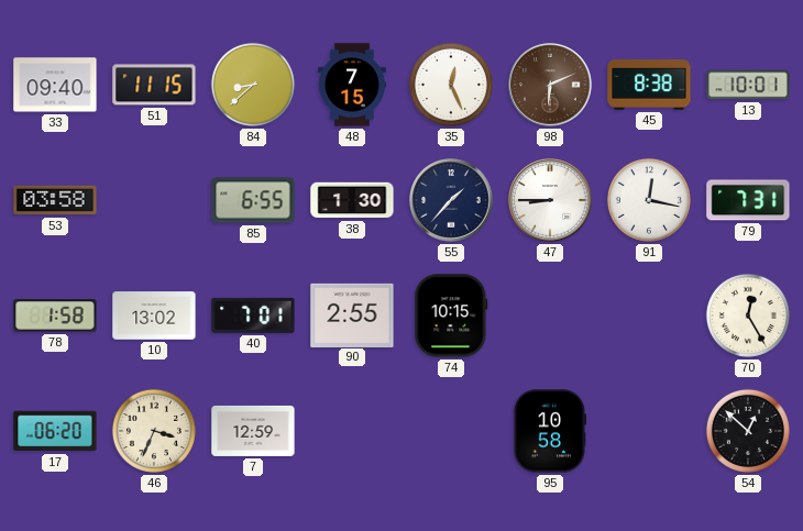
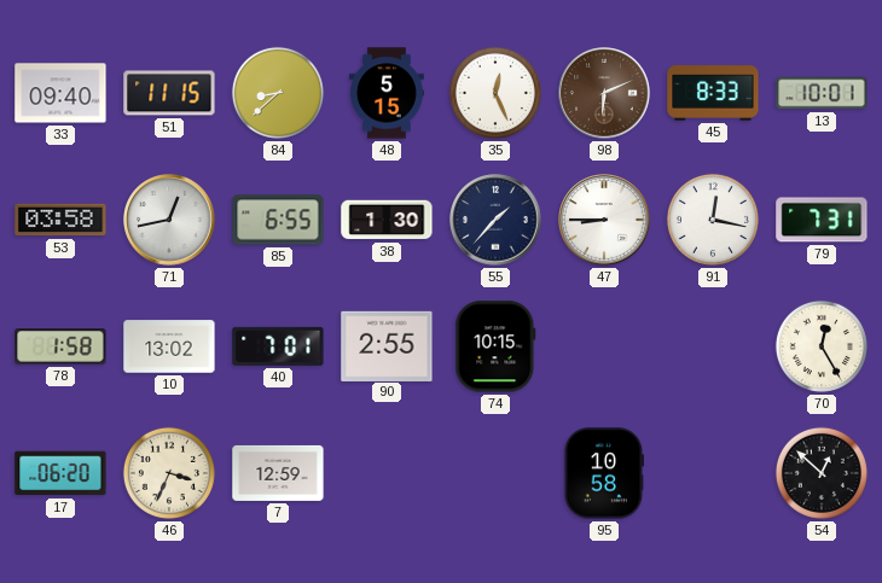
48: 7:15 -> 5:15 (388, 93)
45: 8:38 -> 8:33 (713, 93)
71: none -> 12:43 (169, 220)
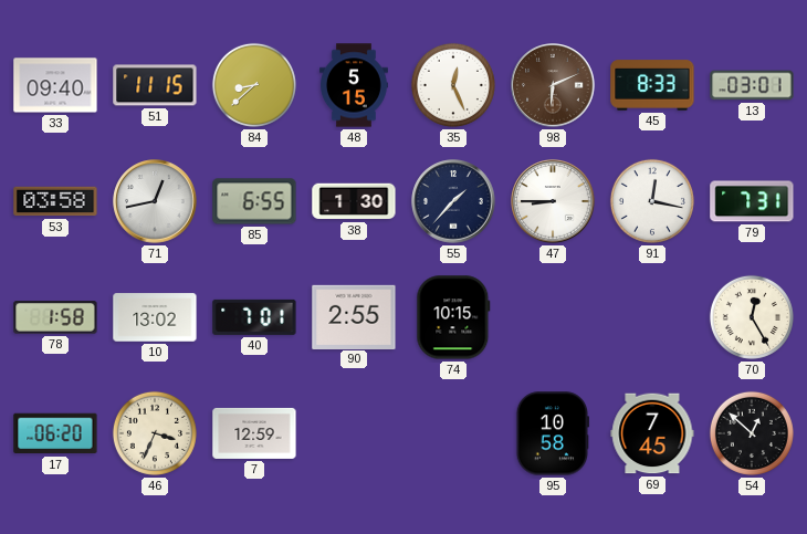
13: 10:01 -> 03:01 (752, 85)
69: none -> 7:45 (652, 433)
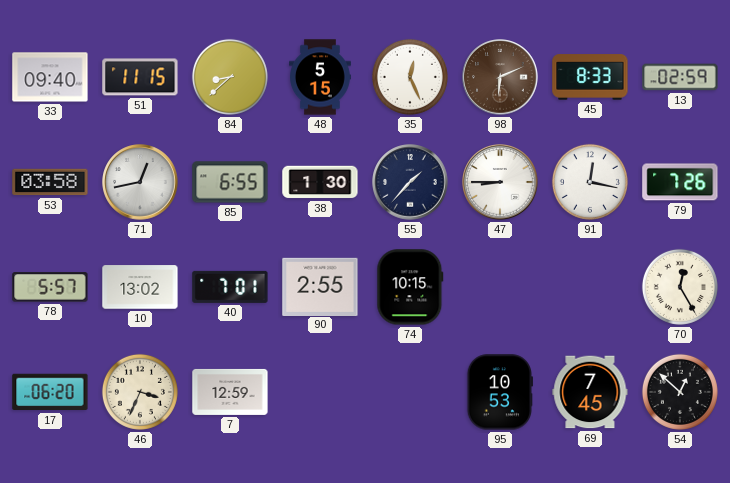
13: 03:01 -> 02:59 (680, 77)
79: 7:31 -> 7:26 (680, 182)
78: 1:58 -> 5:57 (50, 287)
95: 10:58 -> 10:53 (499, 392)
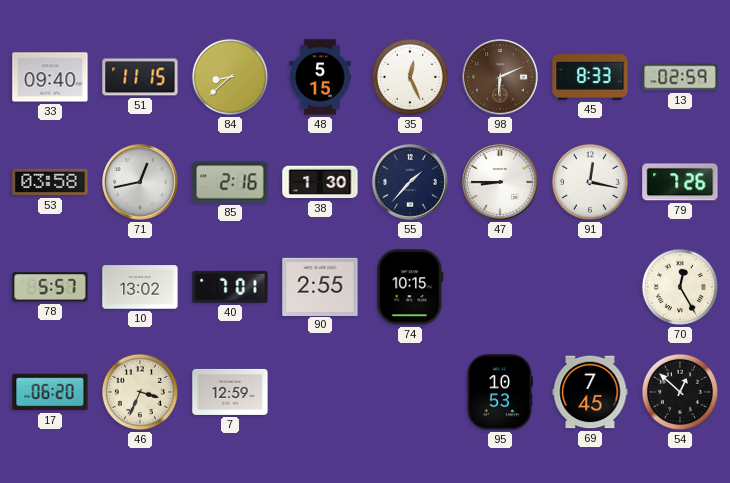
85: 6:55 -> 2:16 (230, 182)
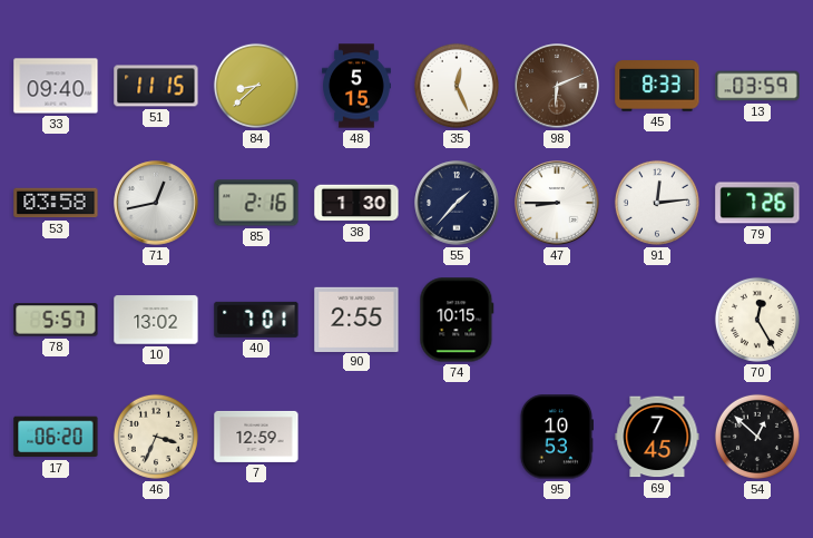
13: 02:59 -> 03:59 (757, 86)
91: 12:17 -> 12:14 (657, 203)
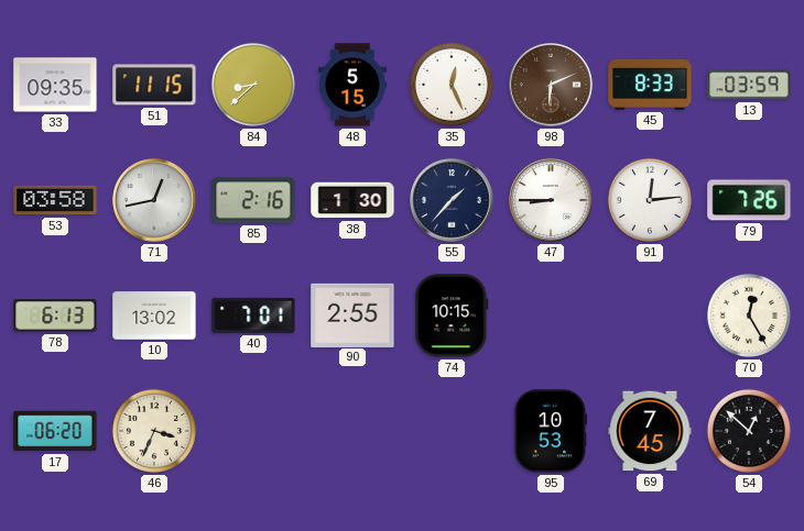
33: 09:40 -> 09:35 (55, 85)
78: 5:57 -> 6:13 (55, 316)
7: 12:59 -> none (256, 437)
